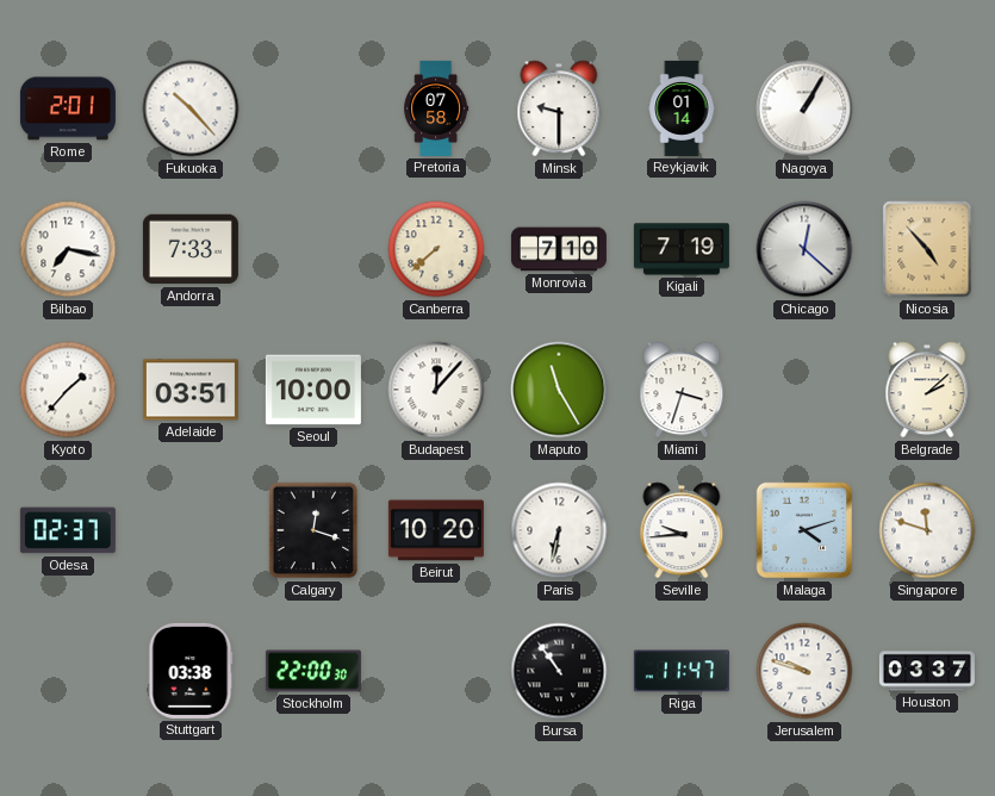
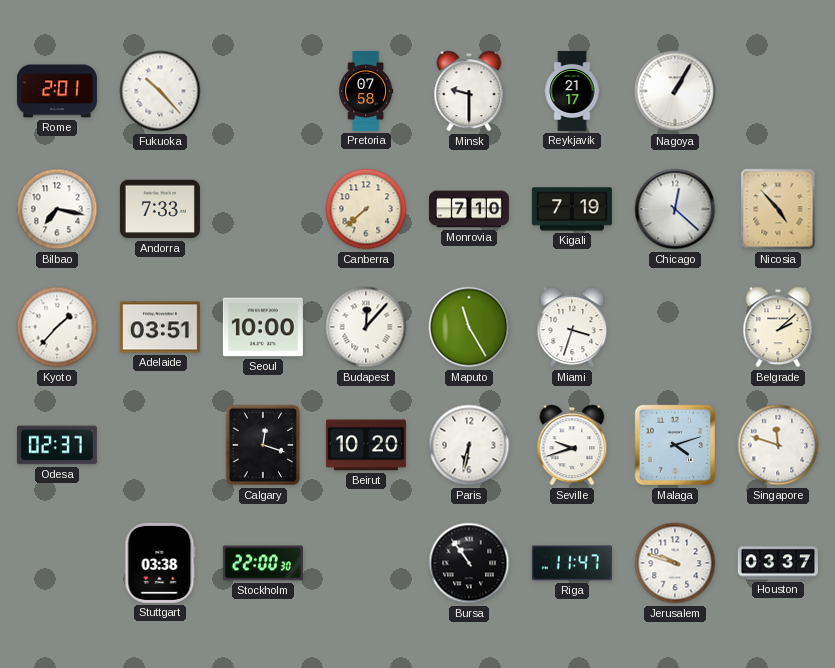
Reykjavik: 01:14 -> 21:17 (572, 91)
Seville: 9:44 -> 9:42 (572, 445)
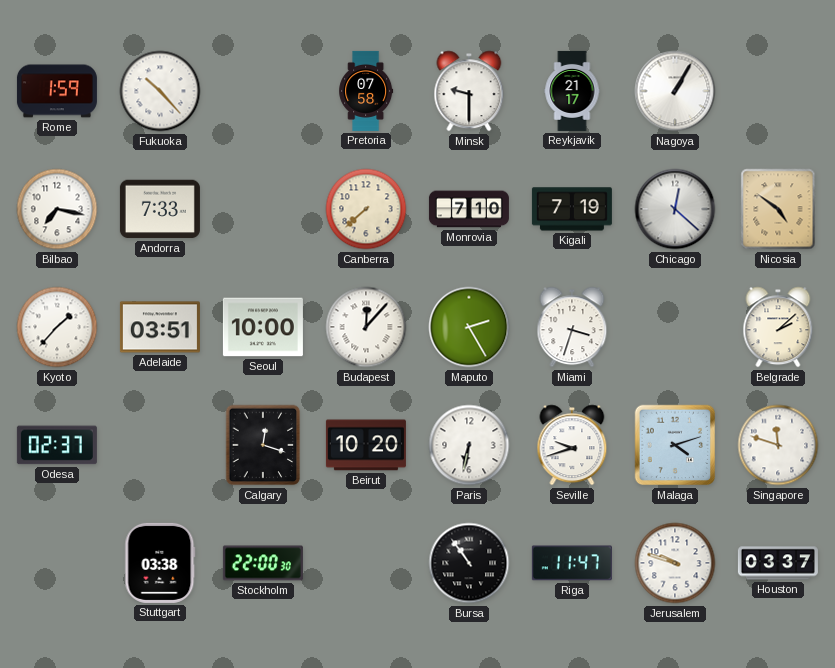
Rome: 2:01 -> 1:59 (57, 91)
Nicosia: 4:53 -> 4:51 (778, 209)
Maputo: 11:25 -> 2:25 (469, 327)
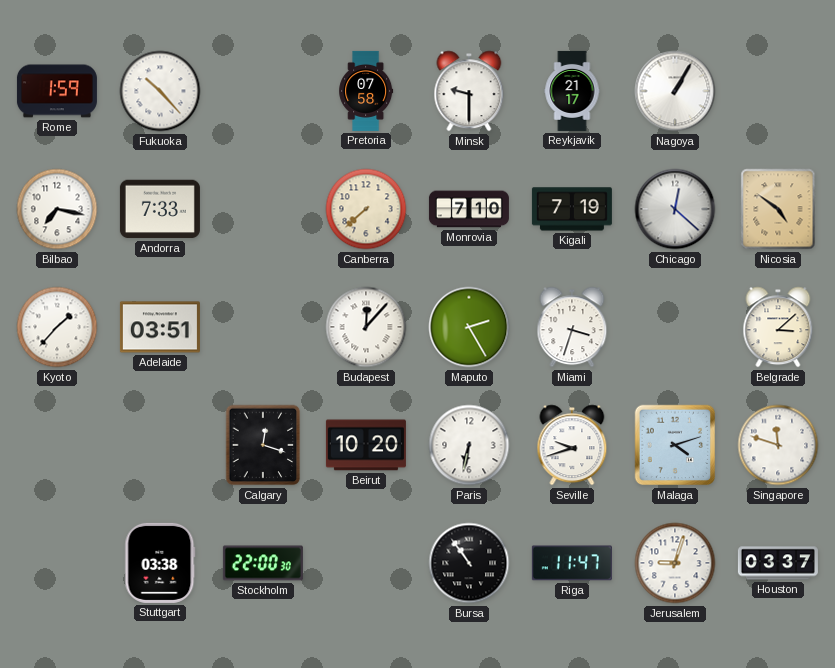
Seoul: 10:00 -> none (263, 327)
Belgrade: 2:08 -> 3:08 (778, 327)
Odesa: 02:37 -> none (57, 445)
Jerusalem: 9:48 -> 9:03 (675, 563)
